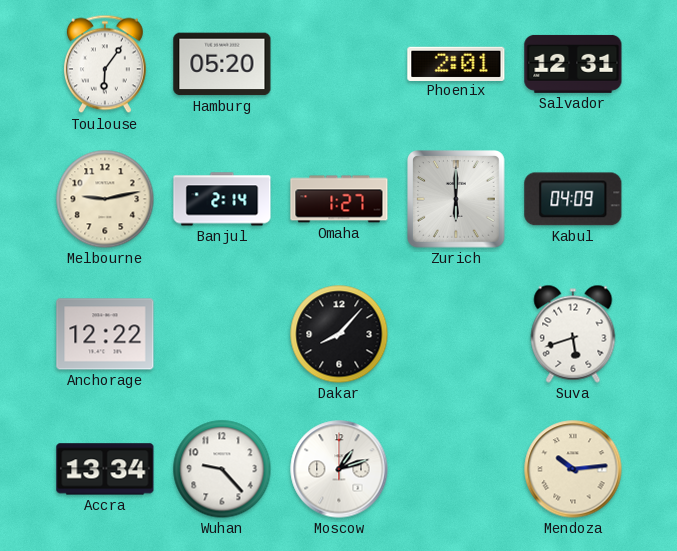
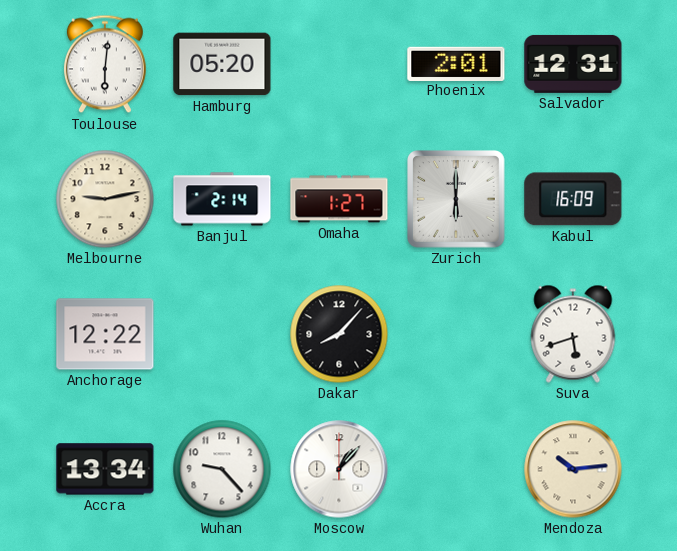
Toulouse: 6:06 -> 6:01 (105, 64)
Kabul: 04:09 -> 16:09 (573, 199)
Moscow: 1:12 -> 1:07 (339, 469)
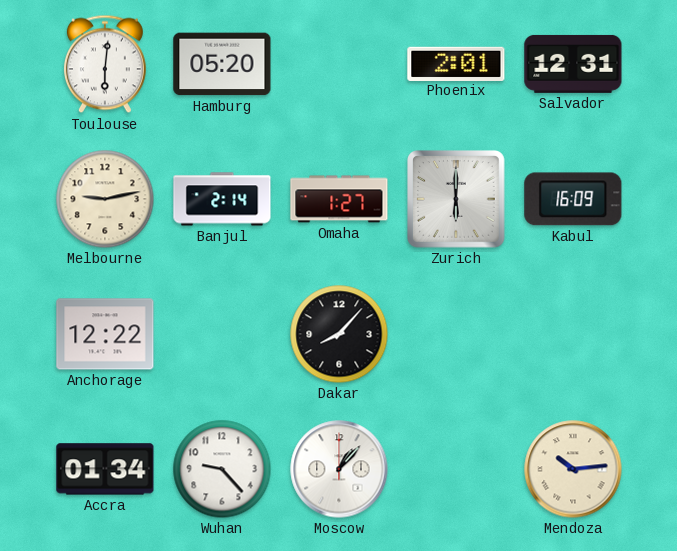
Suva: 5:42 -> none (573, 334)
Accra: 13:34 -> 01:34 (105, 469)
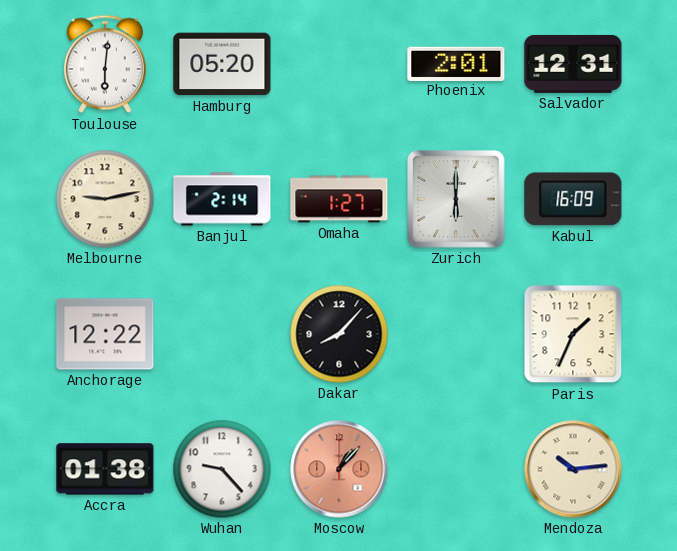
Paris: none -> 1:34 (573, 334)
Accra: 01:34 -> 01:38 (105, 469)
Moscow dial: white -> salmon (339, 469)
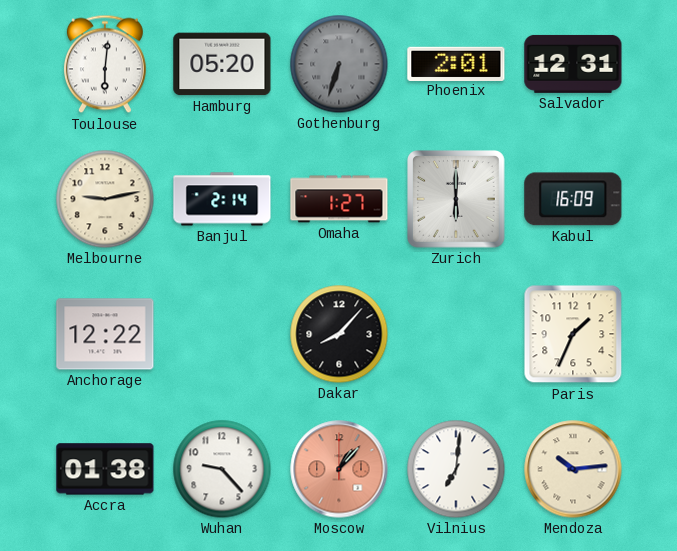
Gothenburg: none -> 6:33 (339, 64)
Vilnius: none -> 7:01 (456, 469)
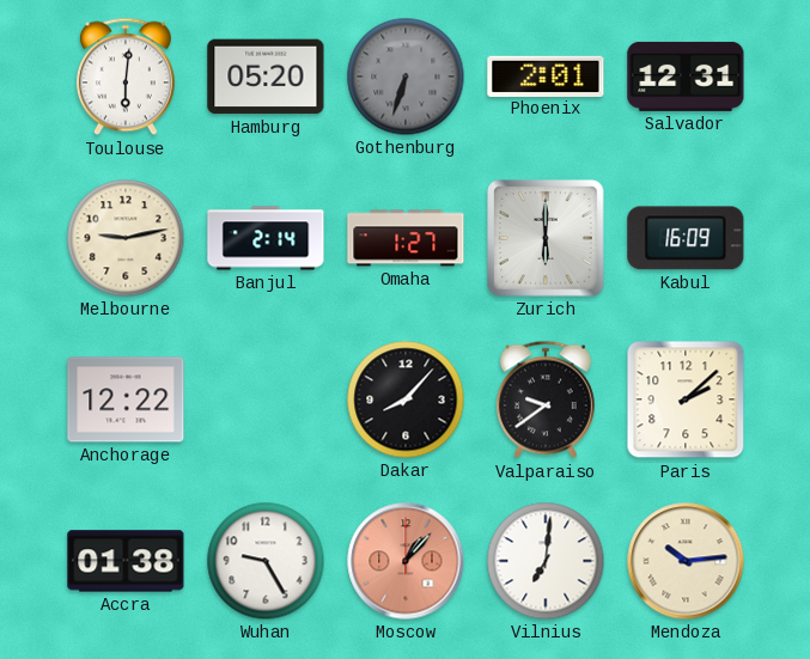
Valparaiso: none -> 9:39 (546, 399)
Paris: 1:34 -> 2:08 (686, 399)
Wuhan: 9:23 -> 9:25 (266, 561)
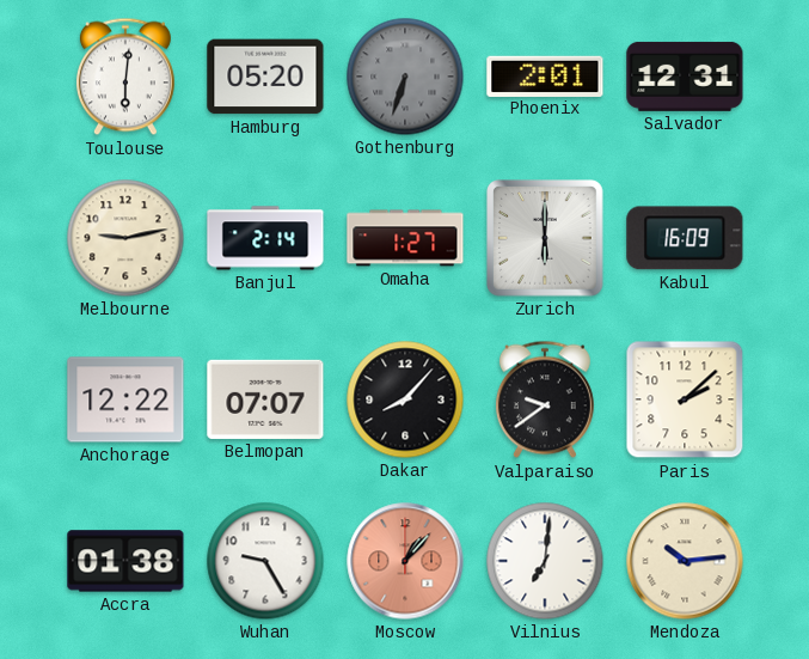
Belmopan: none -> 07:07 (265, 399)
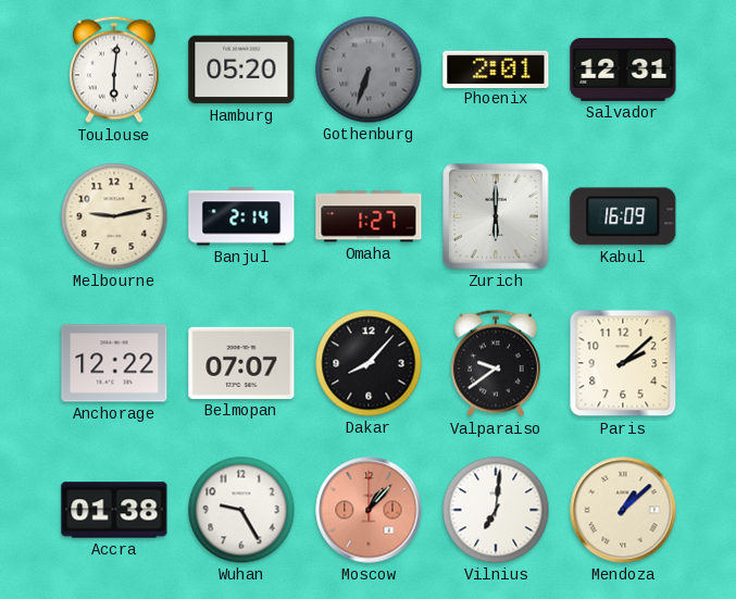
Mendoza: 10:14 -> 1:08 (623, 510)
